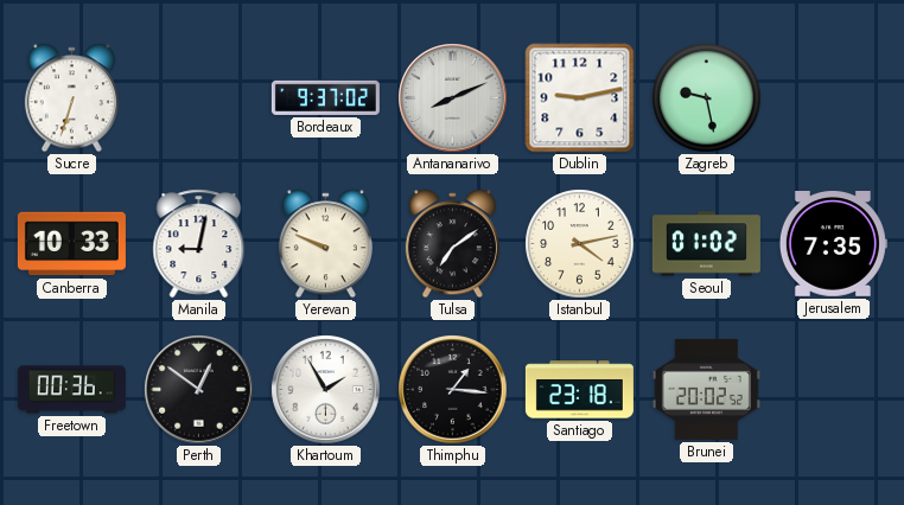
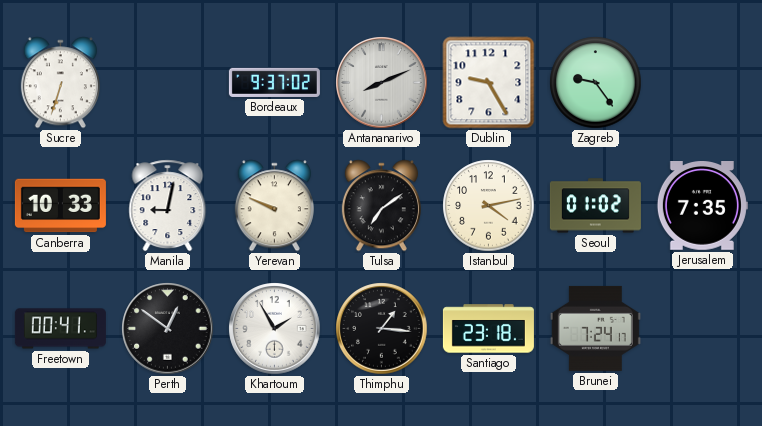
Dublin: 9:13 -> 9:25 (489, 83)
Zagreb: 9:28 -> 9:24 (596, 83)
Freetown: 00:36 -> 00:41 (60, 329)
Brunei: 20:02 -> 7:24 (595, 328)
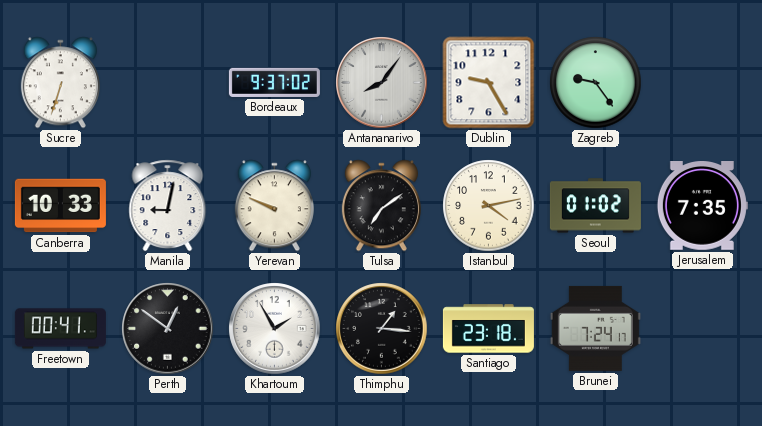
Antananarivo: 8:11 -> 8:06 (382, 83)
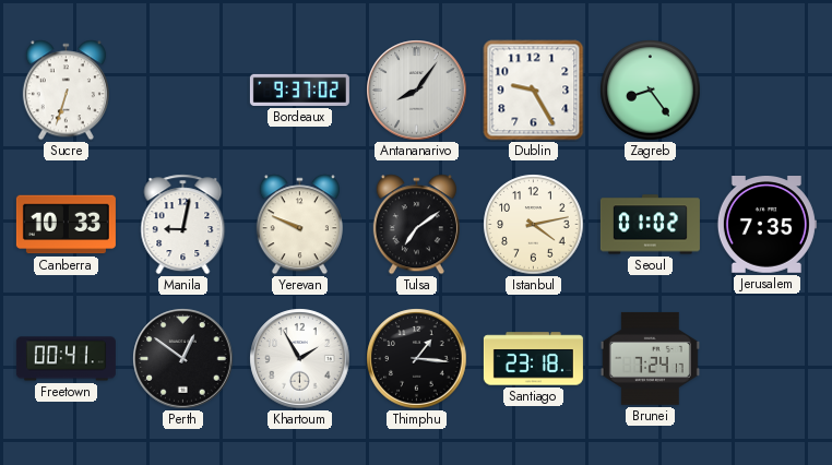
Zagreb: 9:24 -> 8:24 (651, 91)
